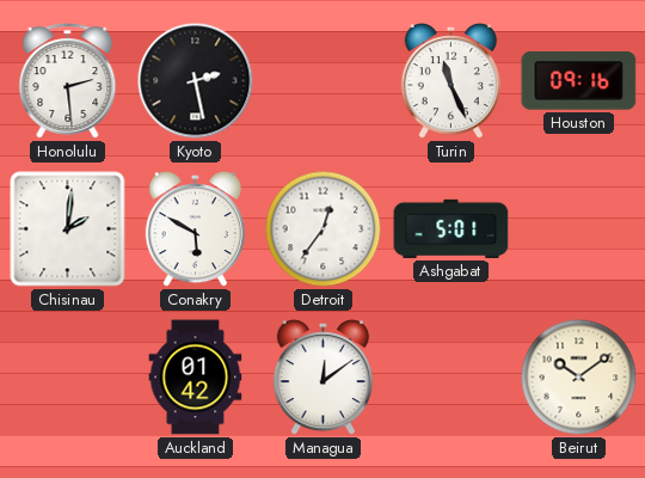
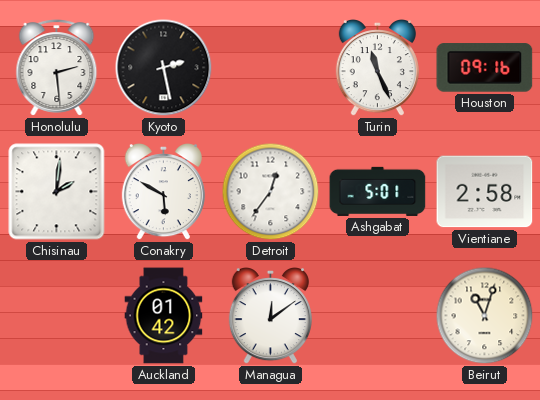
Vientiane: none -> 2:58 (485, 192)
Beirut: 10:09 -> 11:03 (485, 316)
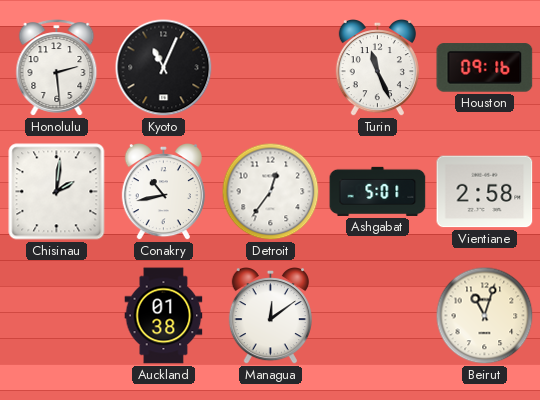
Kyoto: 2:28 -> 11:04 (164, 68)
Conakry: 5:50 -> 10:43 (163, 193)
Auckland: 01:42 -> 01:38 (164, 316)
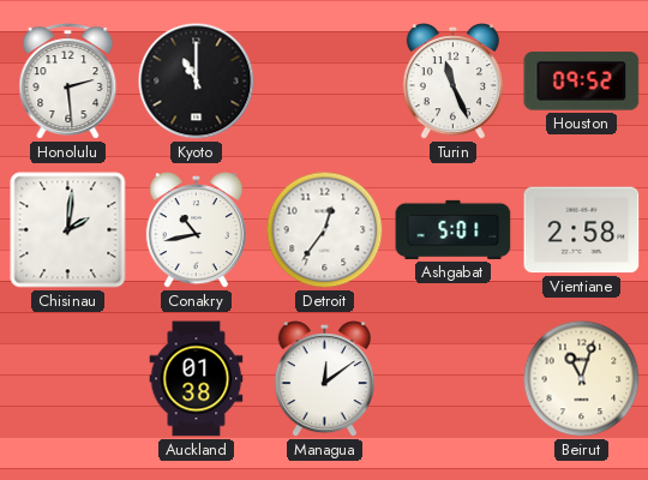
Kyoto: 11:04 -> 11:00 (197, 82)
Houston: 09:16 -> 09:52 (582, 82)
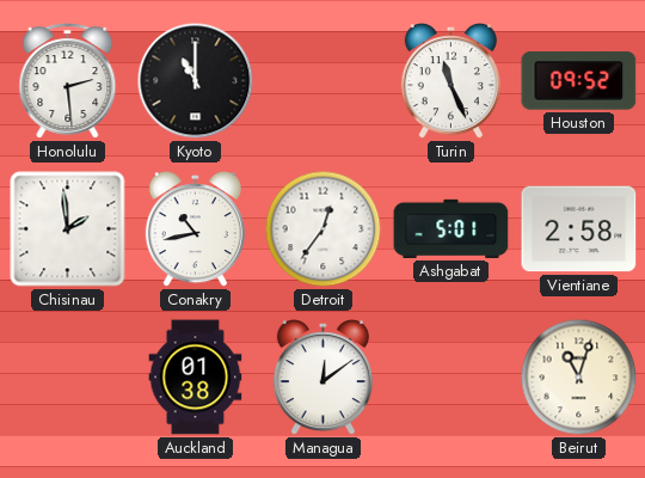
Chisinau: 2:01 -> 1:59 (68, 229)
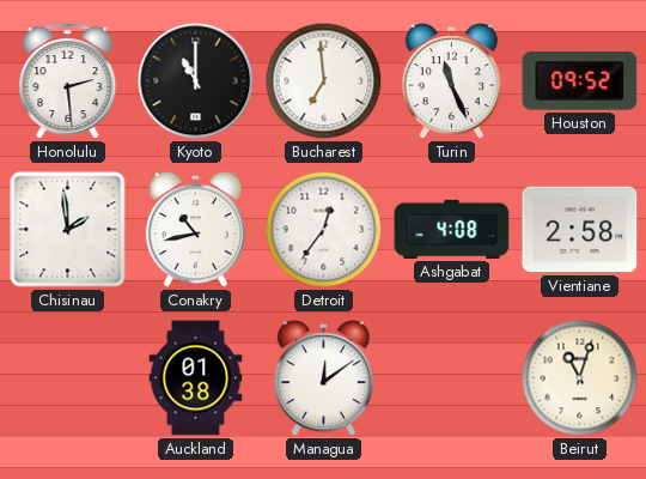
Bucharest: none -> 6:59 (324, 81)
Ashgabat: 5:01 -> 4:08 (452, 229)
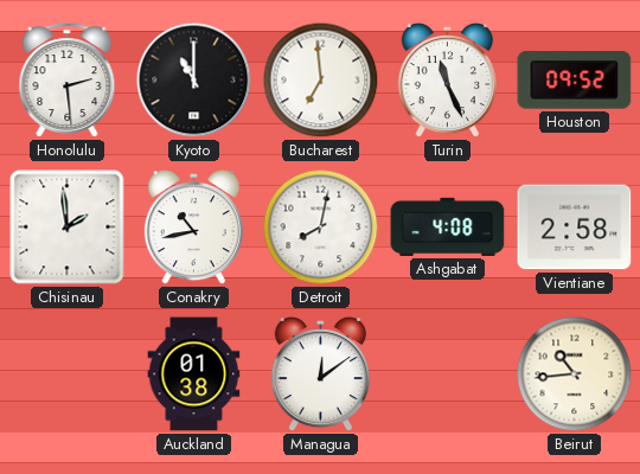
Detroit: 12:36 -> 8:02 (321, 228)
Beirut: 11:03 -> 10:44 (575, 374)
